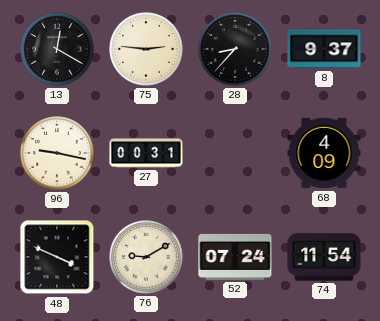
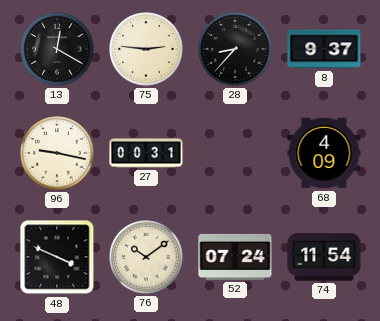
76: 9:10 -> 10:09 (146, 257)
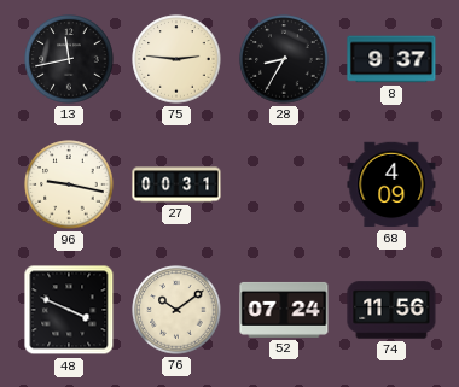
13: 12:20 -> 11:43 (69, 59)
28: 8:37 -> 8:35 (284, 59)
74: 11:54 -> 11:56 (391, 310)
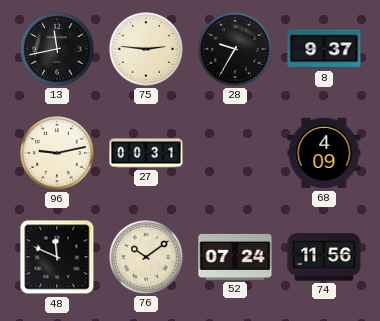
28: 8:35 -> 9:35 (235, 49)
96: 9:17 -> 9:13 (57, 153)
48: 3:49 -> 11:49 (57, 257)
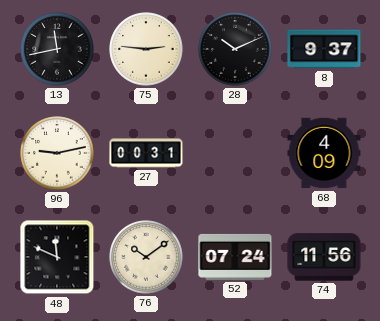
28: 9:35 -> 10:11 (235, 49)
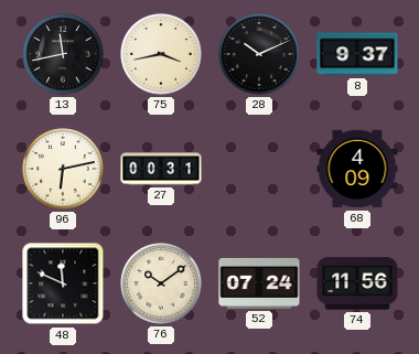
75: 2:46 -> 3:43 (161, 54)
96: 9:13 -> 6:13 (63, 169)
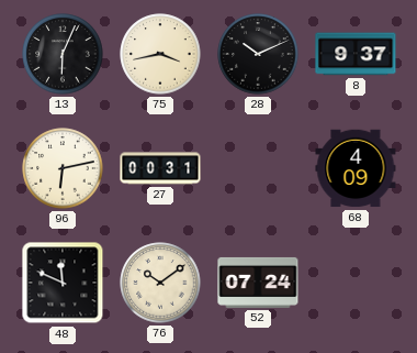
13: 11:43 -> 6:04 (63, 54)
74: 11:56 -> none (357, 283)
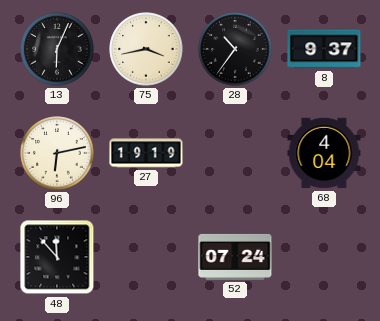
28: 10:11 -> 10:36 (235, 49)
27: 00:31 -> 19:19 (146, 153)
68: 4:09 -> 4:04 (324, 153)
48: 11:49 -> 11:53 (57, 257)
76: 10:09 -> none (160, 283)
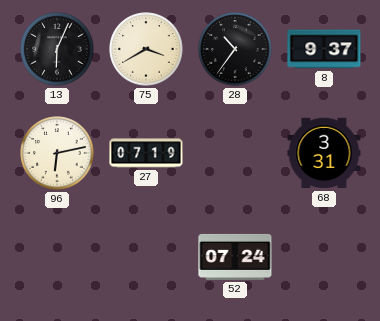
75: 3:43 -> 3:40 (146, 49)
27: 19:19 -> 07:19 (146, 153)
68: 4:04 -> 3:31 (324, 153)
48: 11:53 -> none (57, 257)
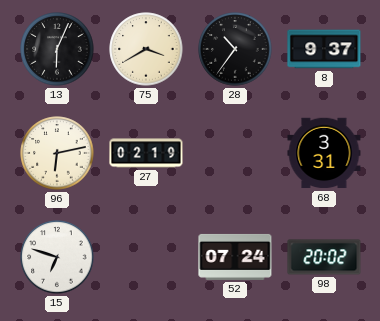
27: 07:19 -> 02:19 (146, 153)
15: none -> 6:48 (57, 257)
98: none -> 20:02 (324, 257)
